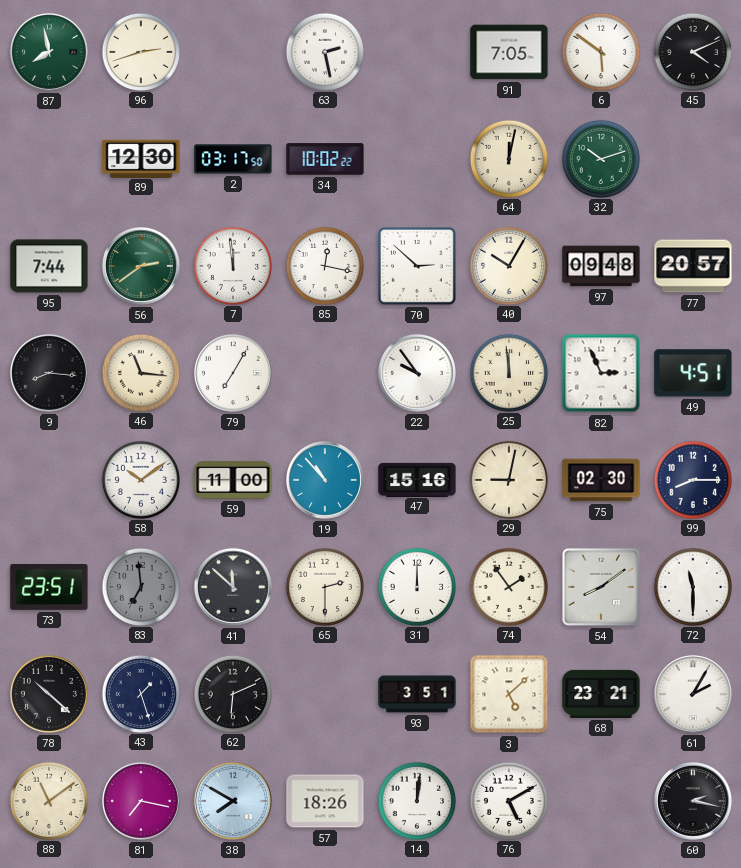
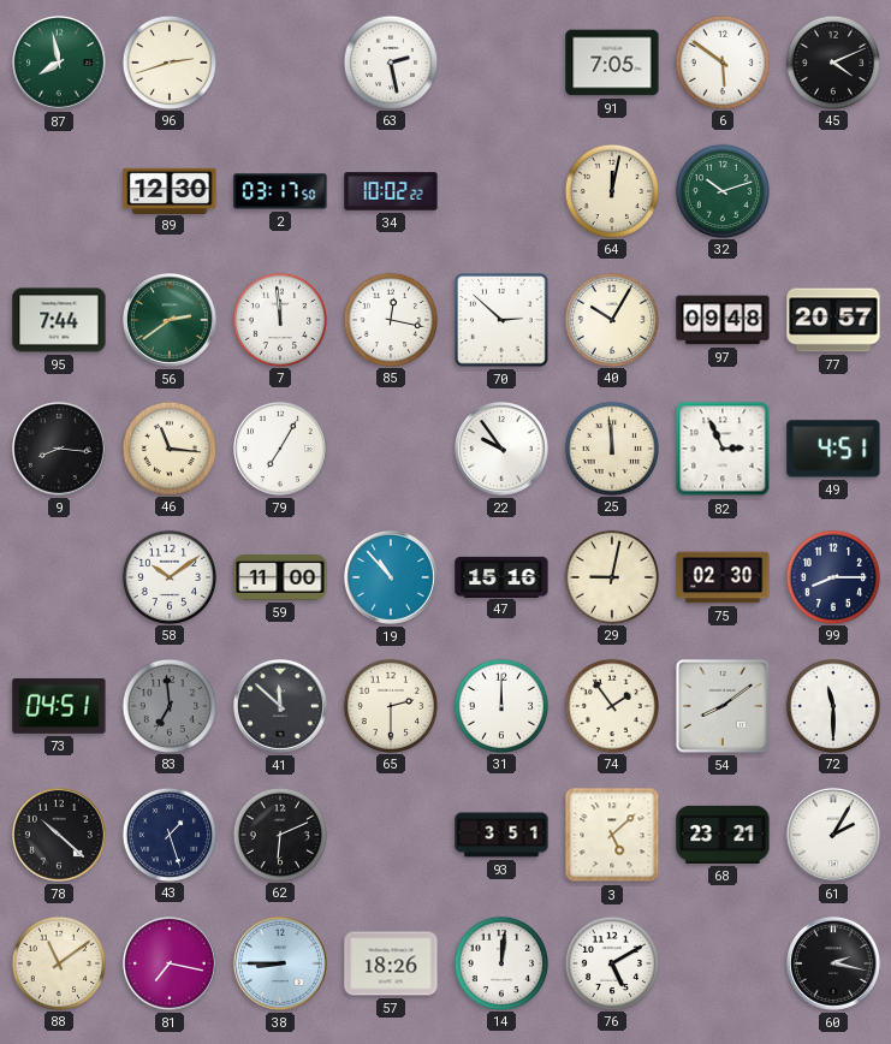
73: 23:51 -> 04:51 (59, 706)
38: 7:50 -> 8:45 (280, 963)
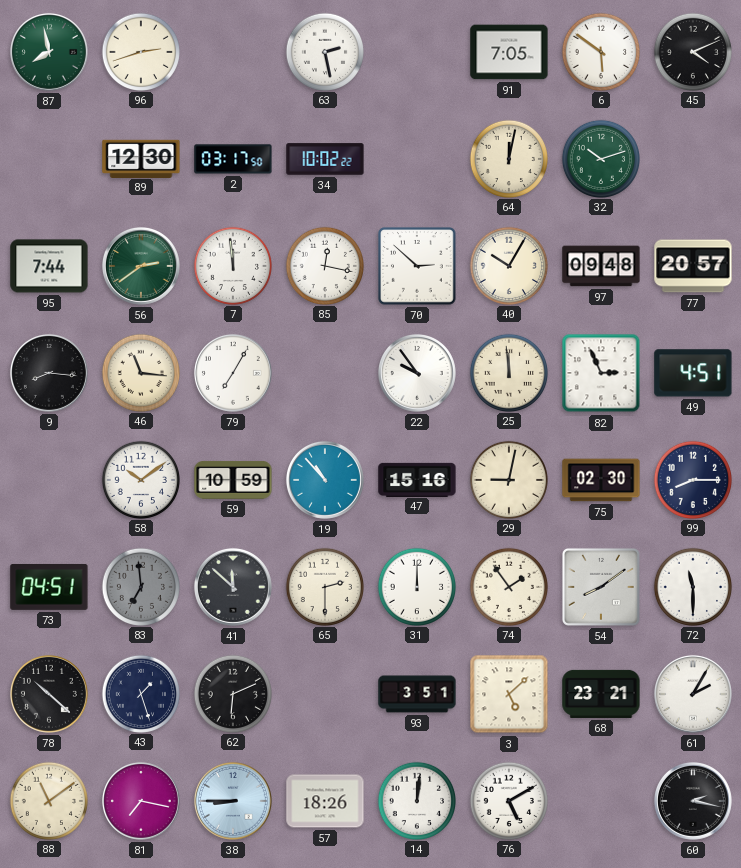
59: 11:00 -> 10:59 (233, 480)
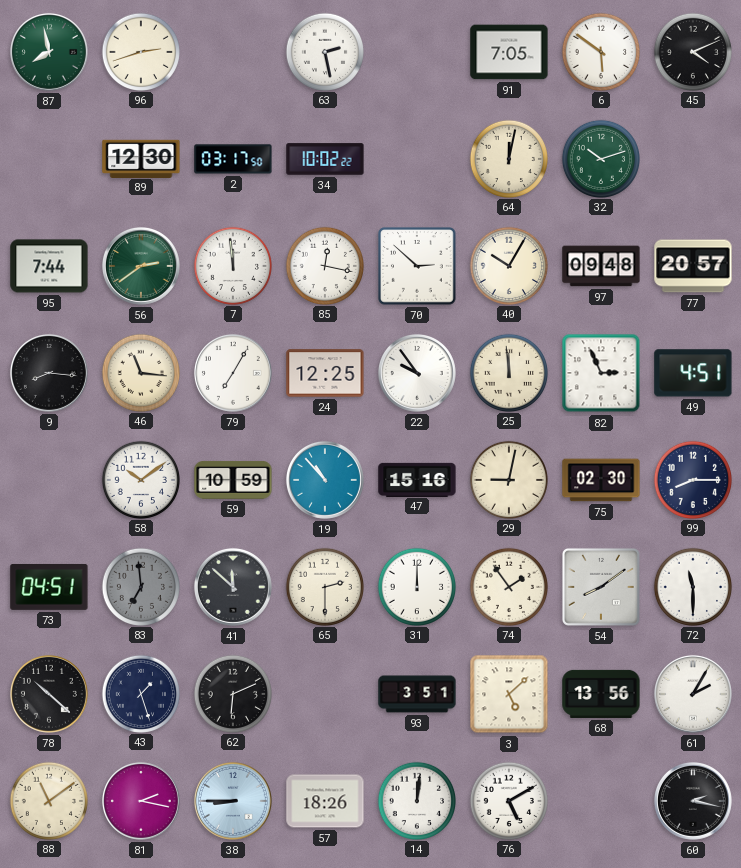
24: none -> 12:25 (325, 373)
68: 23:21 -> 13:56 (601, 694)
81: 7:17 -> 2:17 (141, 801)
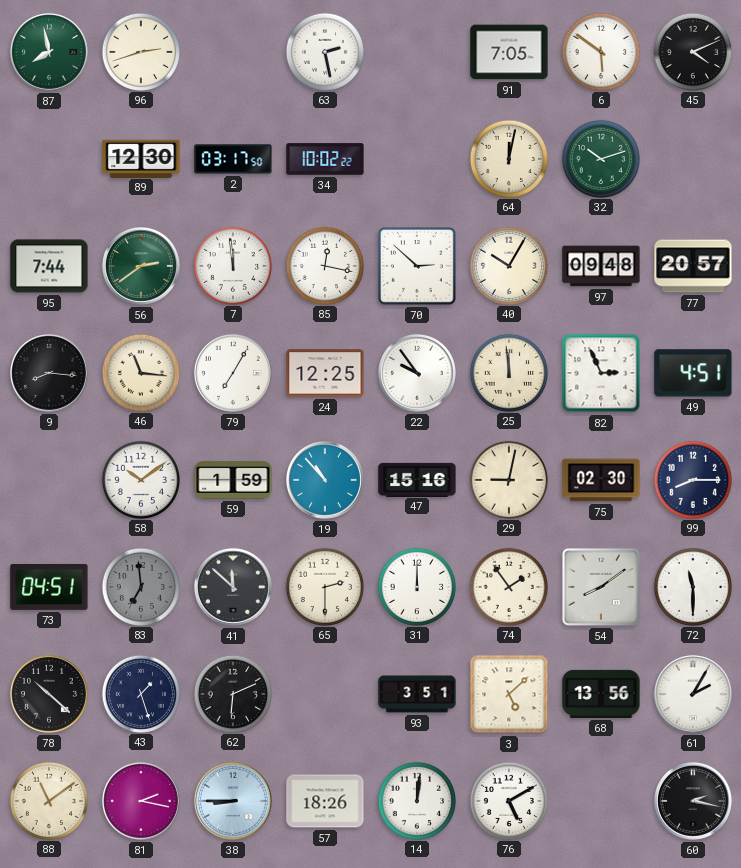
59: 10:59 -> 1:59 (233, 480)
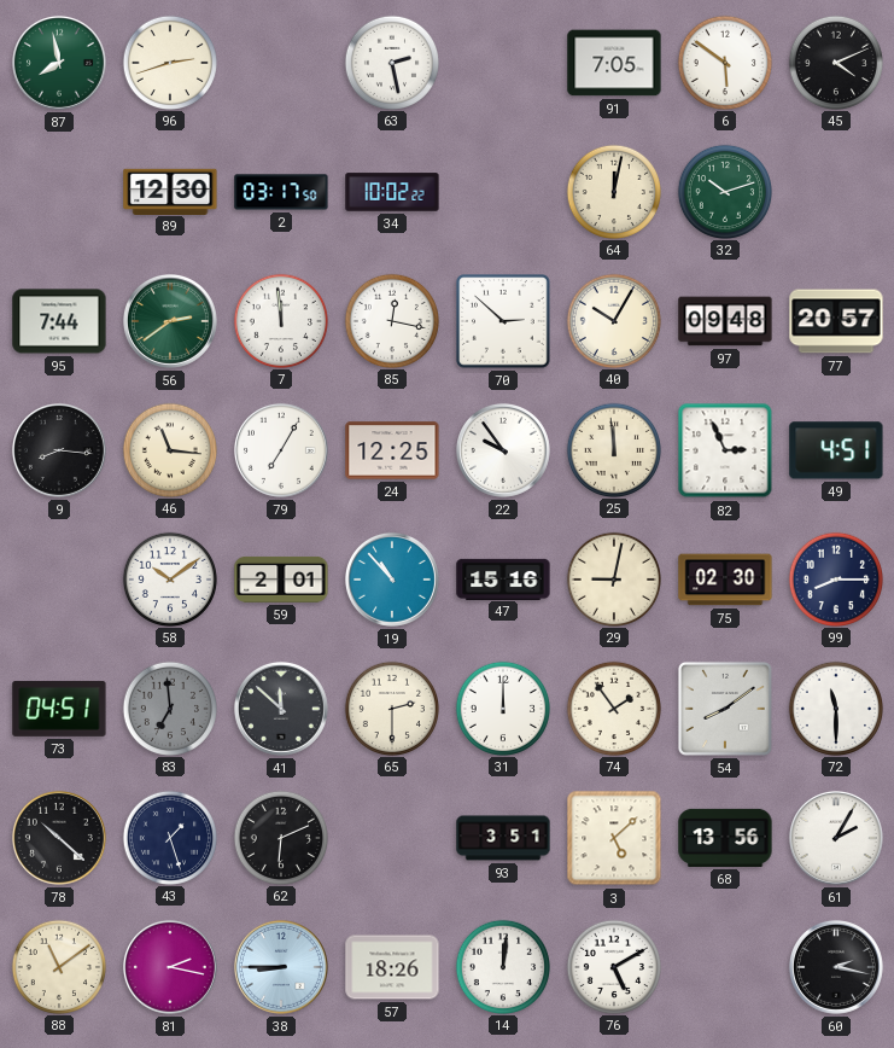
59: 1:59 -> 2:01 (281, 580)
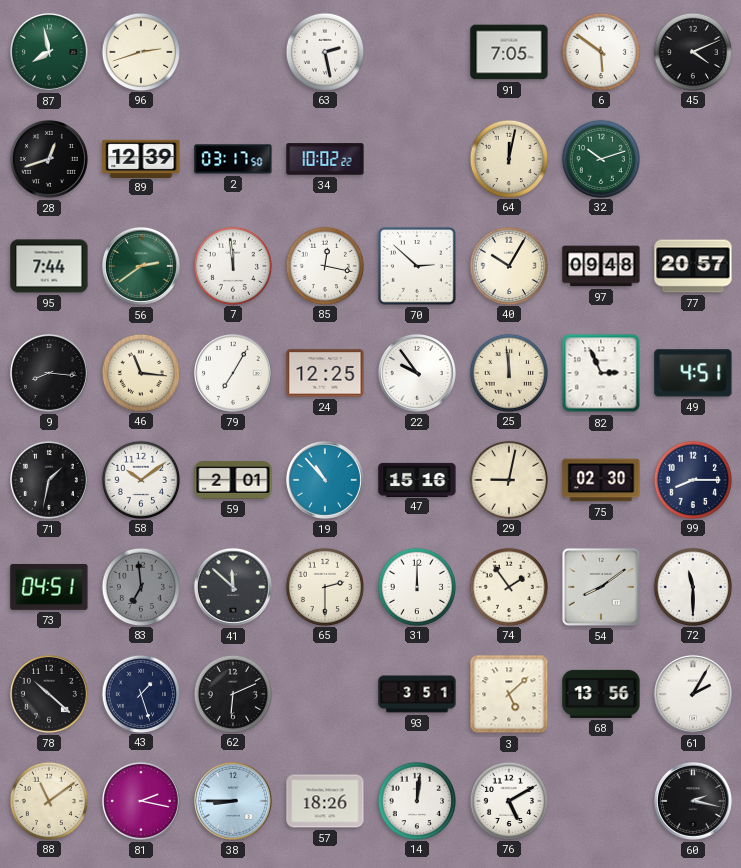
28: none -> 12:42 (49, 159)
89: 12:30 -> 12:39 (141, 158)
71: none -> 1:32 (49, 480)
